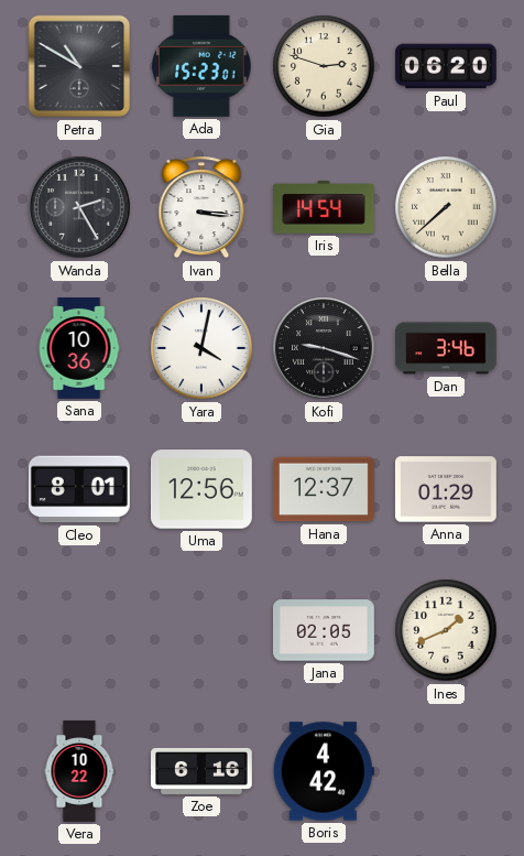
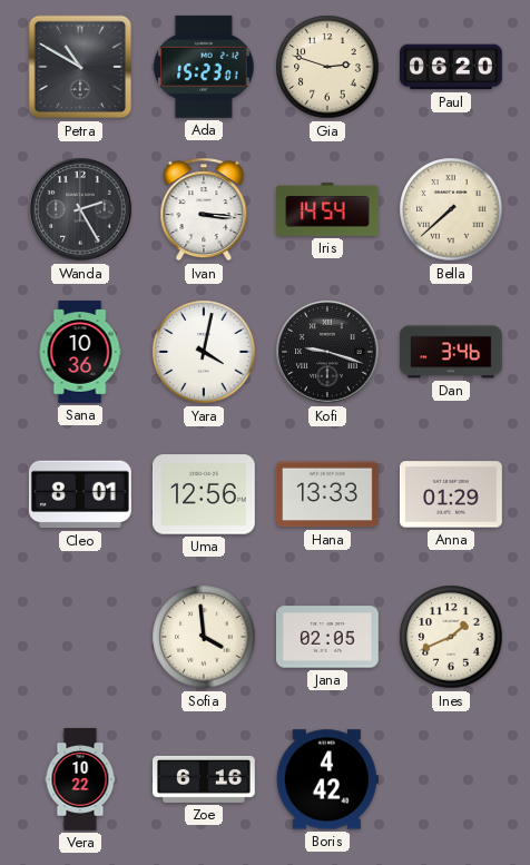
Hana: 12:37 -> 13:33 (327, 494)
Sofia: none -> 3:59 (204, 637)
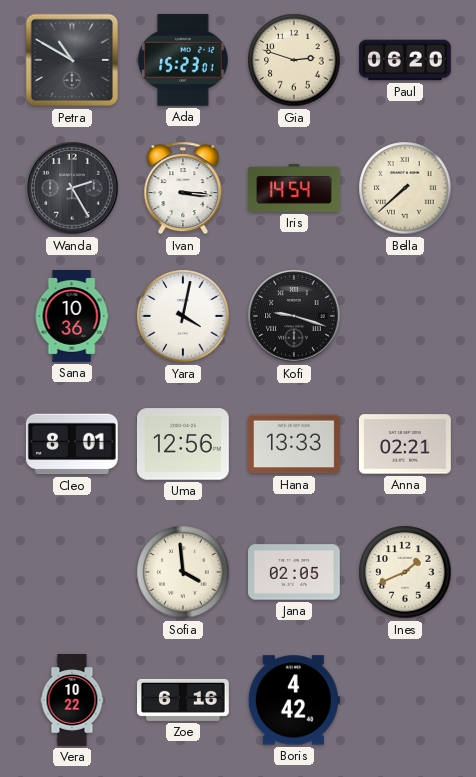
Dan: 3:46 -> none (452, 352)
Anna: 01:29 -> 02:21 (405, 444)
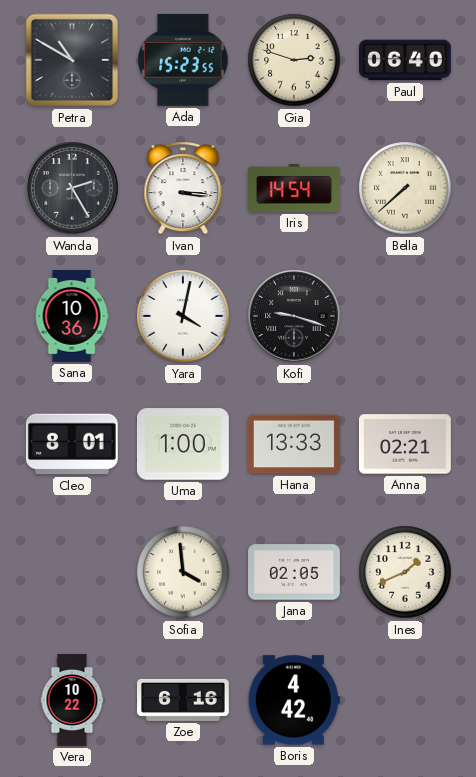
Ada: 15:23:01 -> 15:23:55 (183, 60)
Paul: 06:20 -> 06:40 (405, 60)
Uma: 12:56 -> 1:00 (183, 444)
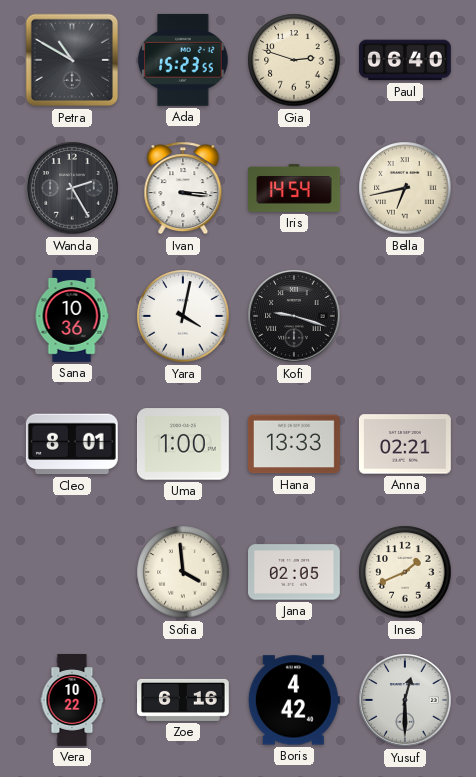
Bella: 7:38 -> 6:43 (405, 188)
Yusuf: none -> 12:30 (405, 700)
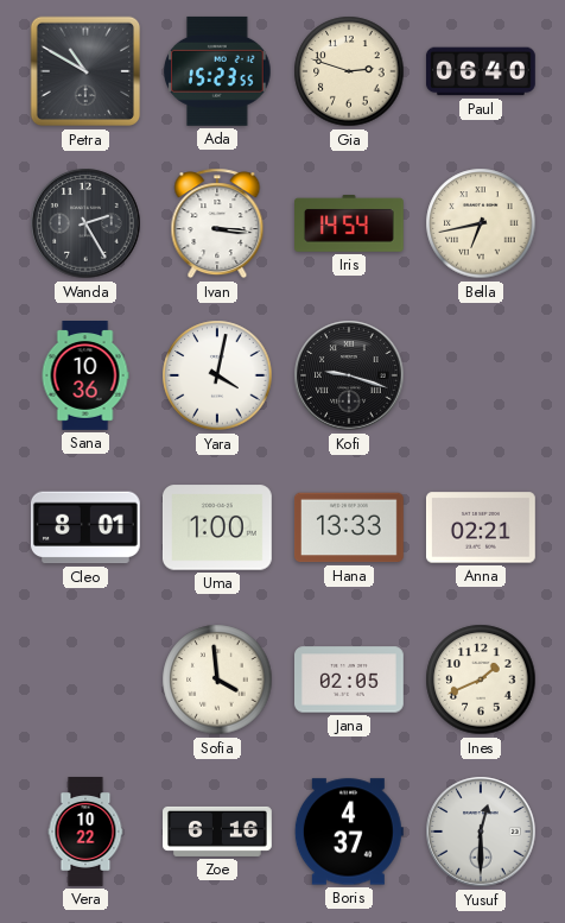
Boris: 4:42 -> 4:37 (349, 832)
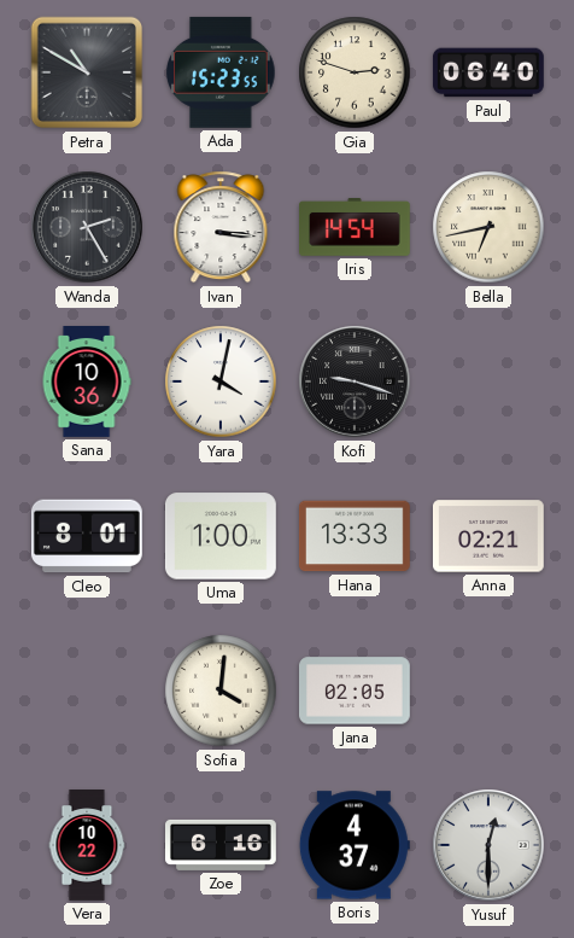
Sofia: 3:59 -> 4:01 (221, 691)
Ines: 1:41 -> none (481, 679)
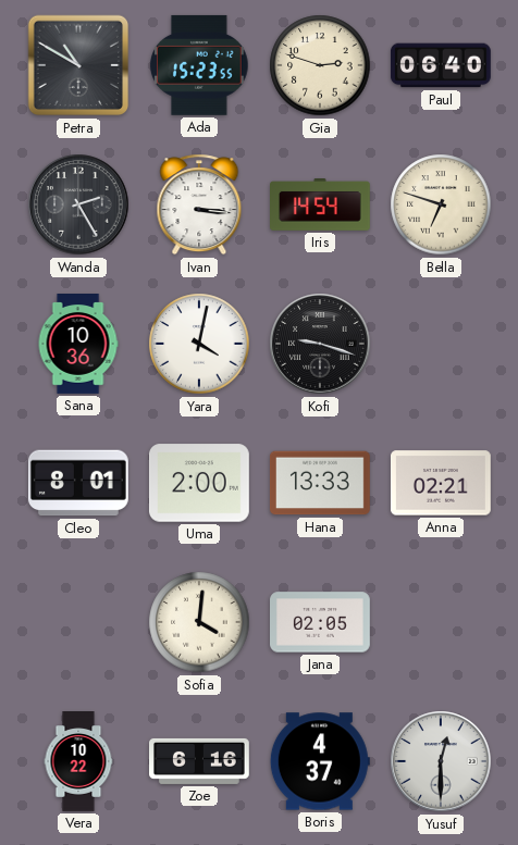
Bella: 6:43 -> 6:48 (441, 204)
Uma: 1:00 -> 2:00 (199, 483)
